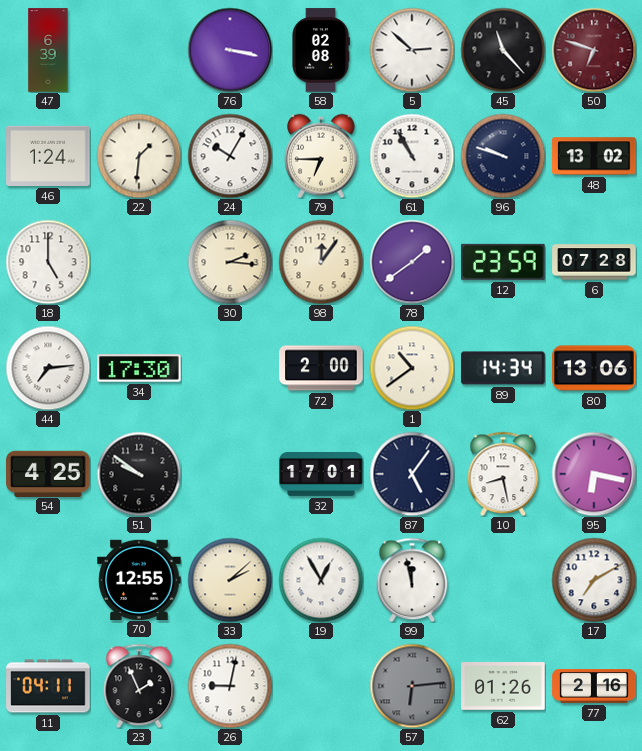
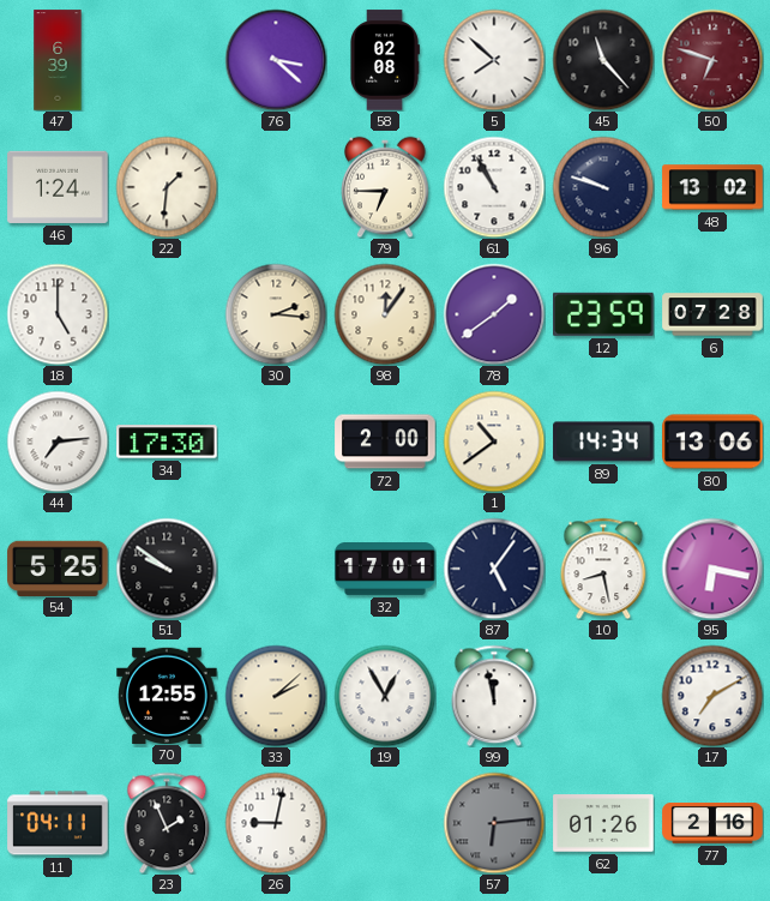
76: 3:17 -> 3:22 (276, 60)
5: 2:52 -> 7:52 (494, 60)
24: 10:05 -> none (230, 156)
54: 4:25 -> 5:25 (58, 567)
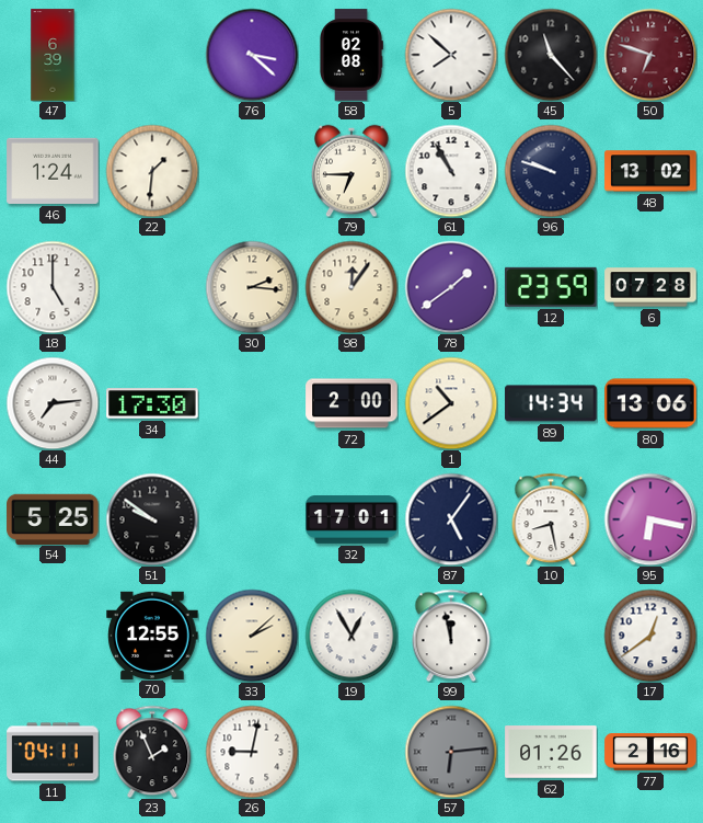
17: 7:10 -> 12:39 (650, 636)
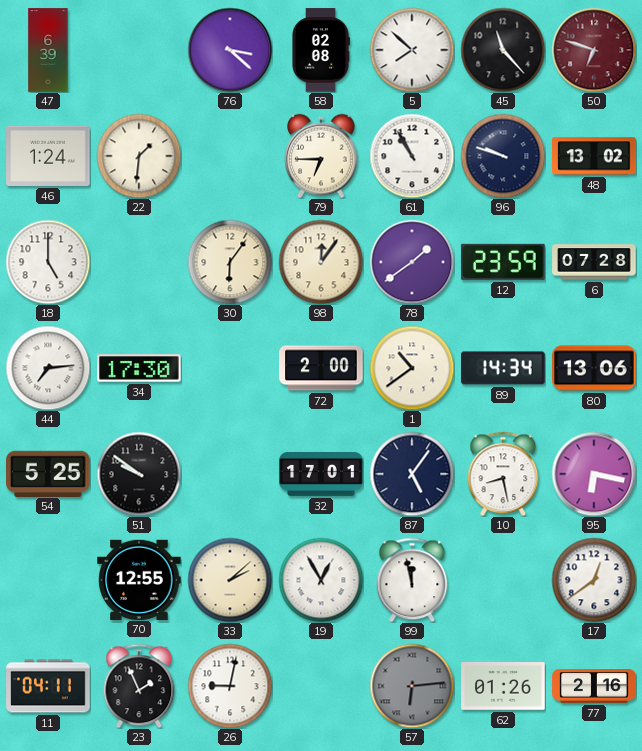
30: 2:16 -> 6:06 (230, 262)
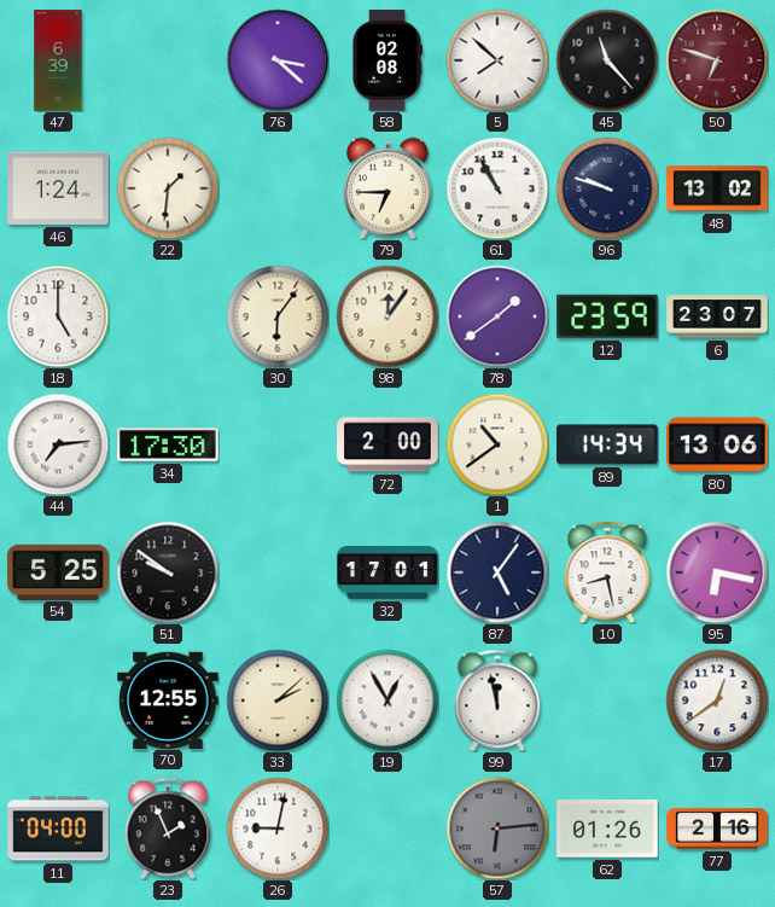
6: 07:28 -> 23:07 (717, 316)
11: 04:11 -> 04:00 (58, 828)
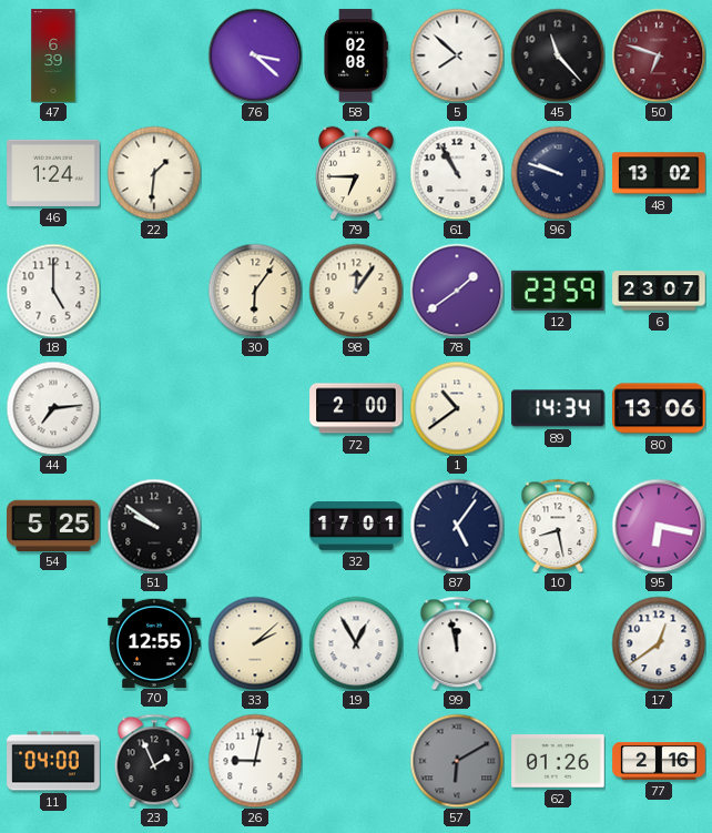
34: 17:30 -> none (168, 444)
57: 6:14 -> 6:10 (457, 761)
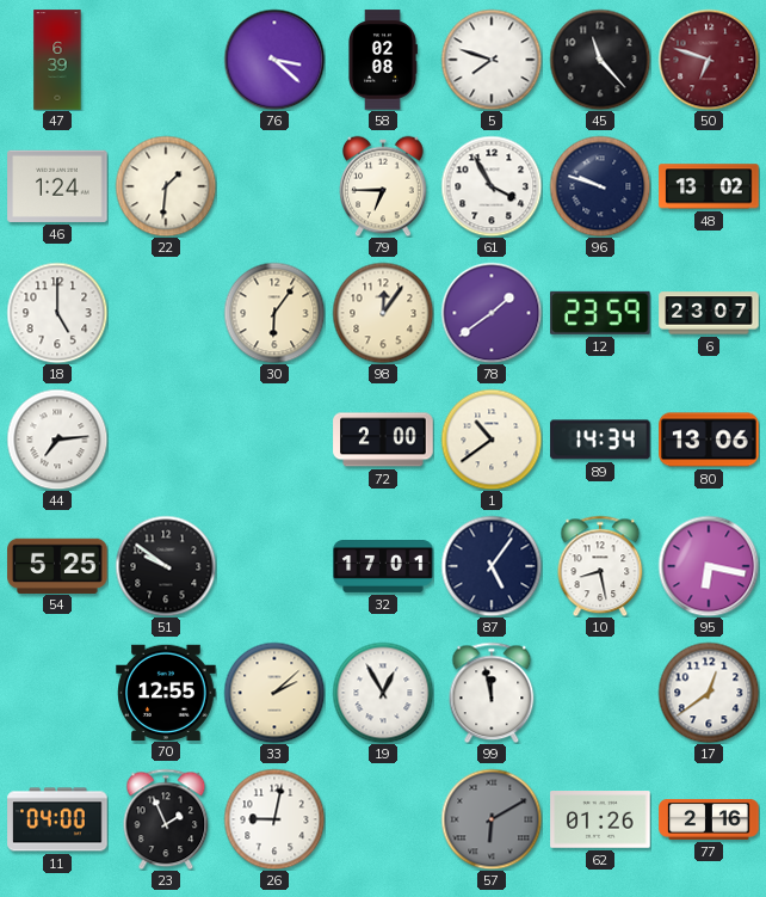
5: 7:52 -> 7:48 (492, 60)
61: 10:55 -> 3:55 (492, 186)
